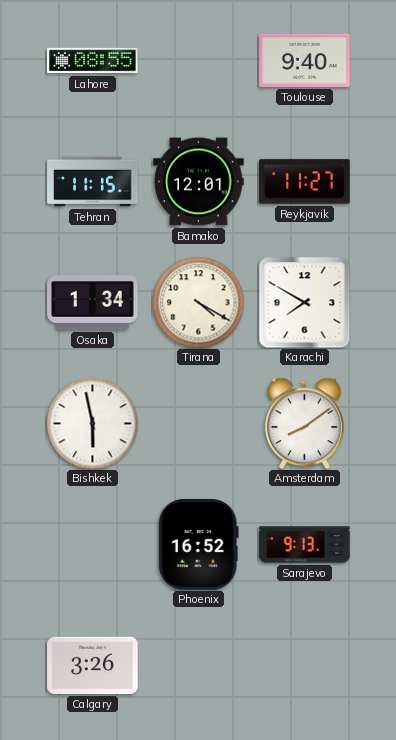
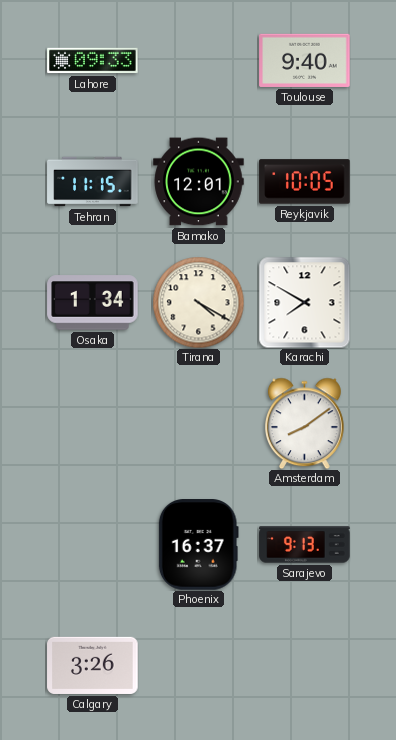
Lahore: 08:55 -> 09:33 (93, 61)
Reykjavik: 11:27 -> 10:05 (305, 182)
Bishkek: 5:58 -> none (92, 423)
Phoenix: 16:52 -> 16:37 (198, 545)
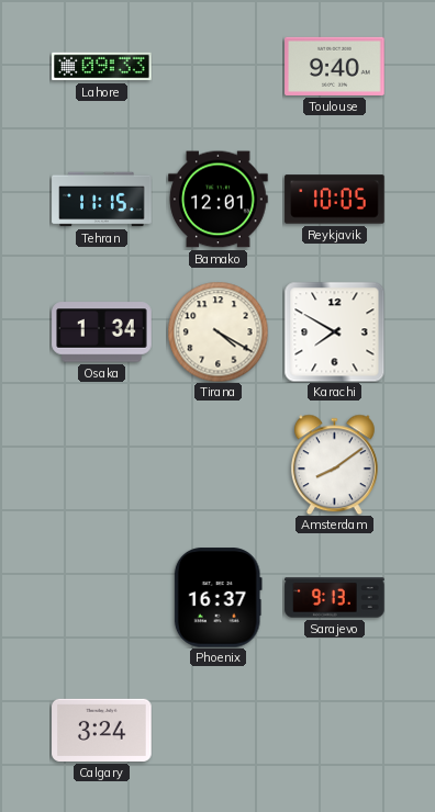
Calgary: 3:26 -> 3:24 (102, 730)
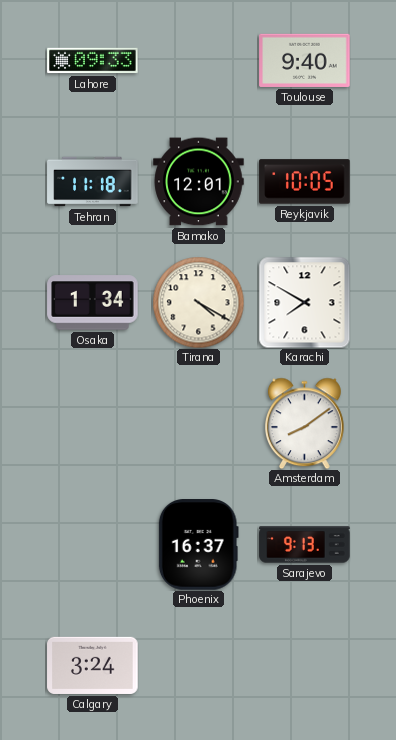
Tehran: 11:15 -> 11:18 (93, 182)
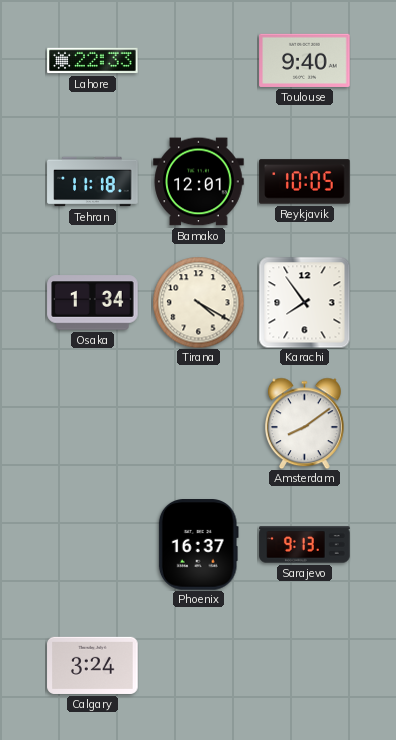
Lahore: 09:33 -> 22:33 (93, 61)
Karachi: 7:50 -> 7:54 (304, 302)
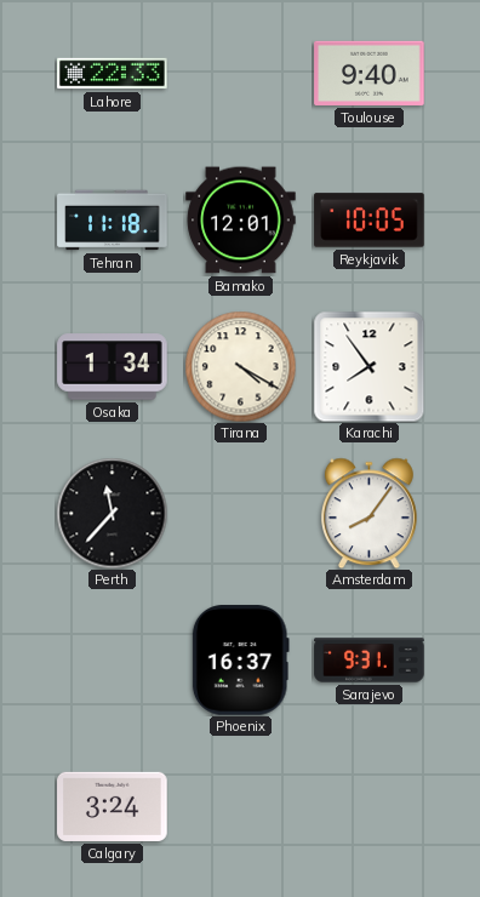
Perth: none -> 11:37 (112, 513)
Amsterdam: 8:09 -> 8:06 (368, 513)
Sarajevo: 9:13 -> 9:31 (370, 661)
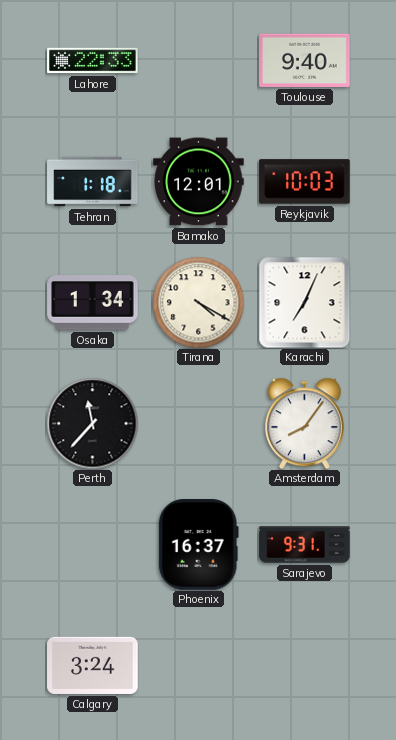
Tehran: 11:18 -> 1:18 (93, 182)
Reykjavik: 10:05 -> 10:03 (305, 182)
Karachi: 7:54 -> 7:04 (304, 302)
